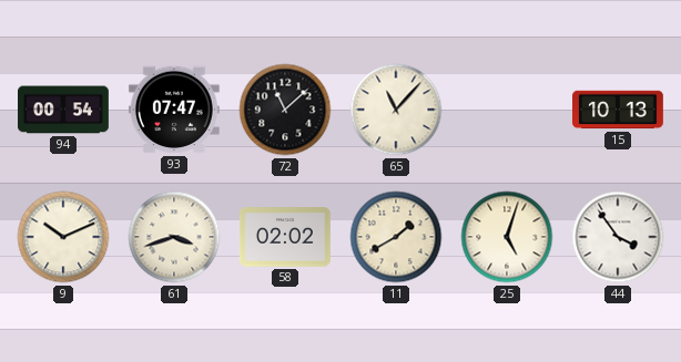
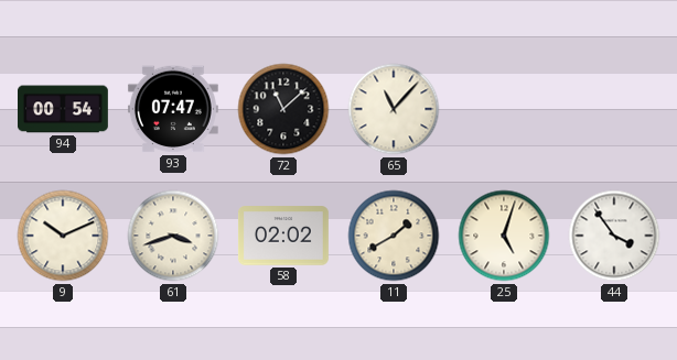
15: 10:13 -> none (619, 110)
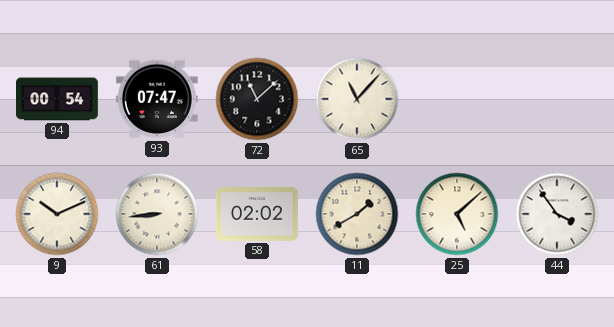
61: 3:42 -> 8:44 (157, 214)
25: 5:03 -> 5:08 (457, 214)
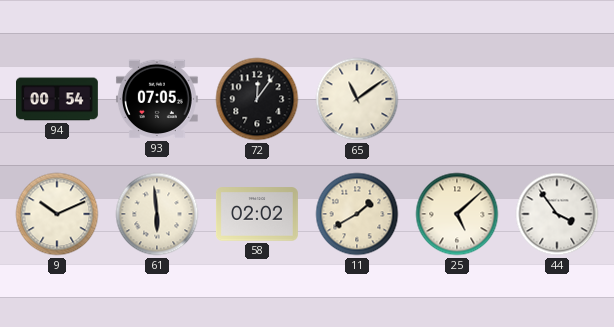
93: 07:47 -> 07:05 (157, 99)
72: 11:08 -> 12:06 (257, 99)
65: 11:07 -> 11:09 (357, 99)
61: 8:44 -> 5:59 (157, 214)
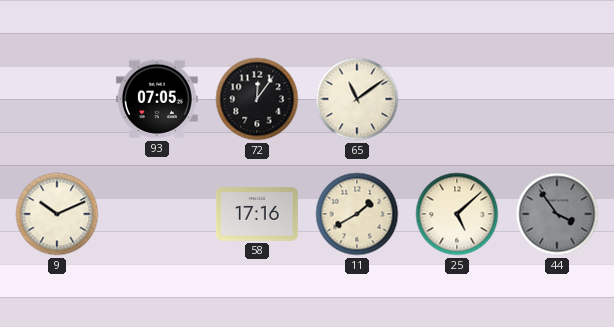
94: 00:54 -> none (58, 99)
61: 5:59 -> none (157, 214)
58: 02:02 -> 17:16 (257, 214)
44 dial: white -> grey (557, 214)
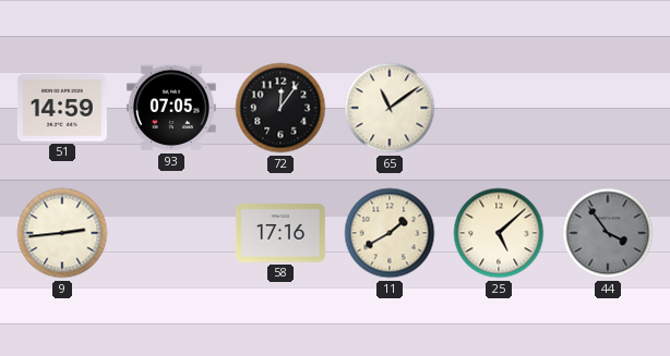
51: none -> 14:59 (62, 108)
9: 10:11 -> 2:44 (62, 233)
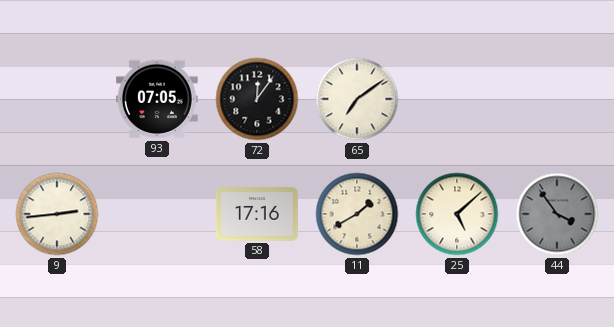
51: 14:59 -> none (62, 108)
65: 11:09 -> 7:09 (357, 99)
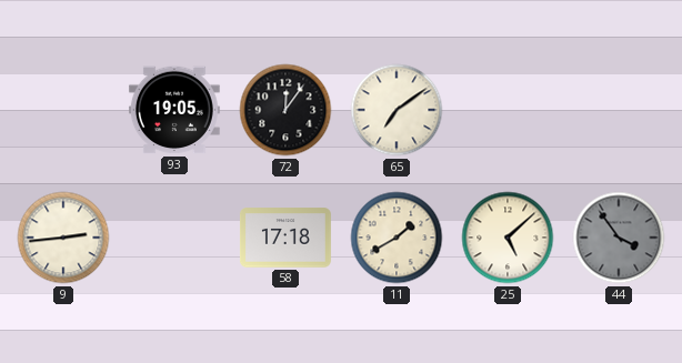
93: 07:05 -> 19:05 (174, 110)
58: 17:16 -> 17:18 (285, 238)
